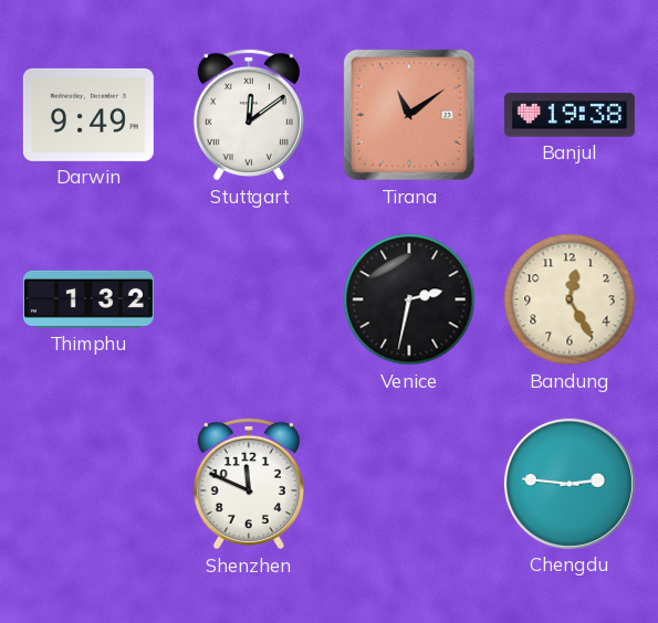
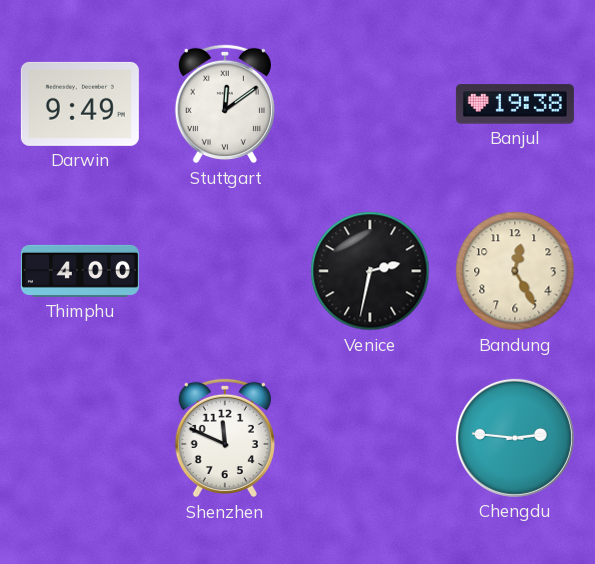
Tirana: 11:09 -> none (409, 115)
Thimphu: 1:32 -> 4:00 (80, 271)
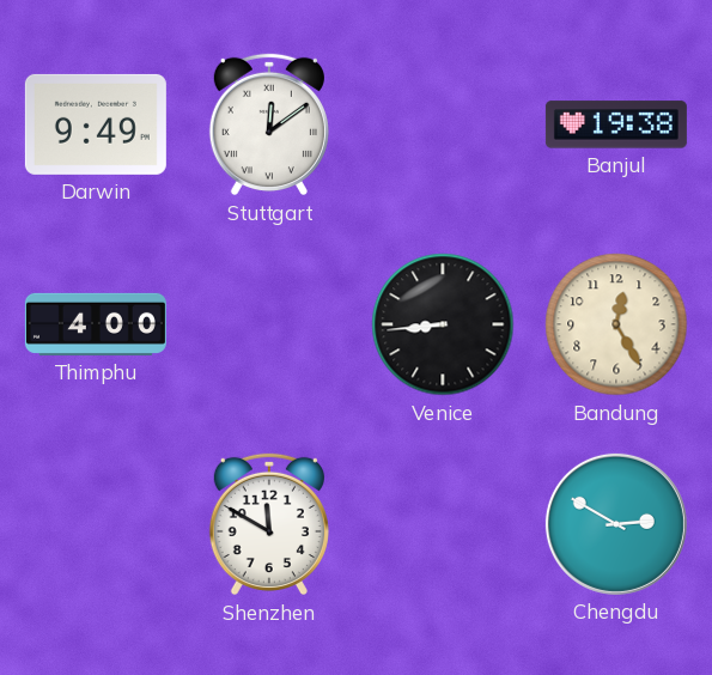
Venice: 2:32 -> 8:44 (443, 324)
Shenzhen: 11:49 -> 11:50 (269, 524)
Chengdu: 2:46 -> 2:50 (616, 524)
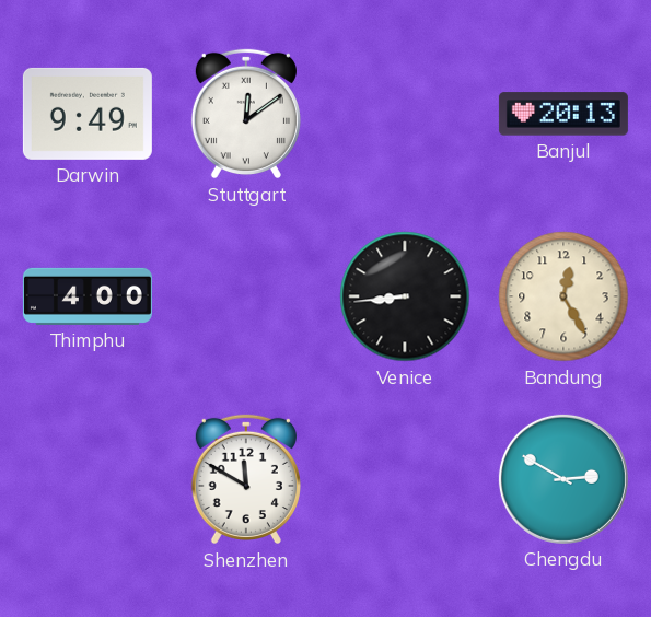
Banjul: 19:38 -> 20:13 (563, 114)
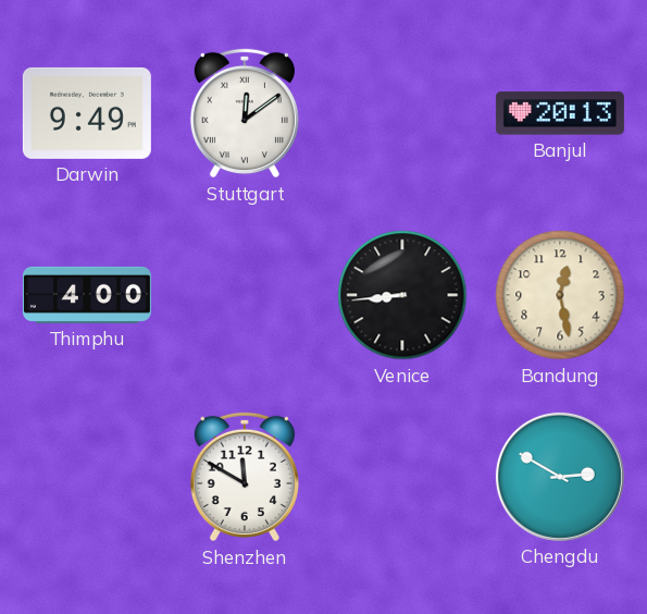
Bandung: 12:25 -> 12:28 (560, 295)
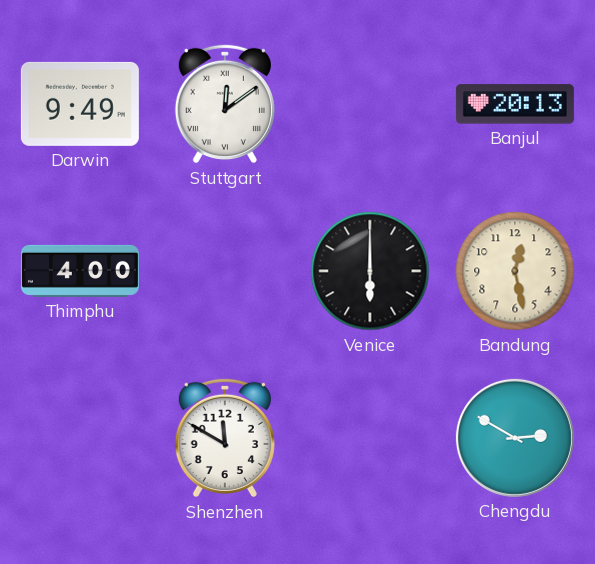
Venice: 8:44 -> 6:00 (370, 271)
